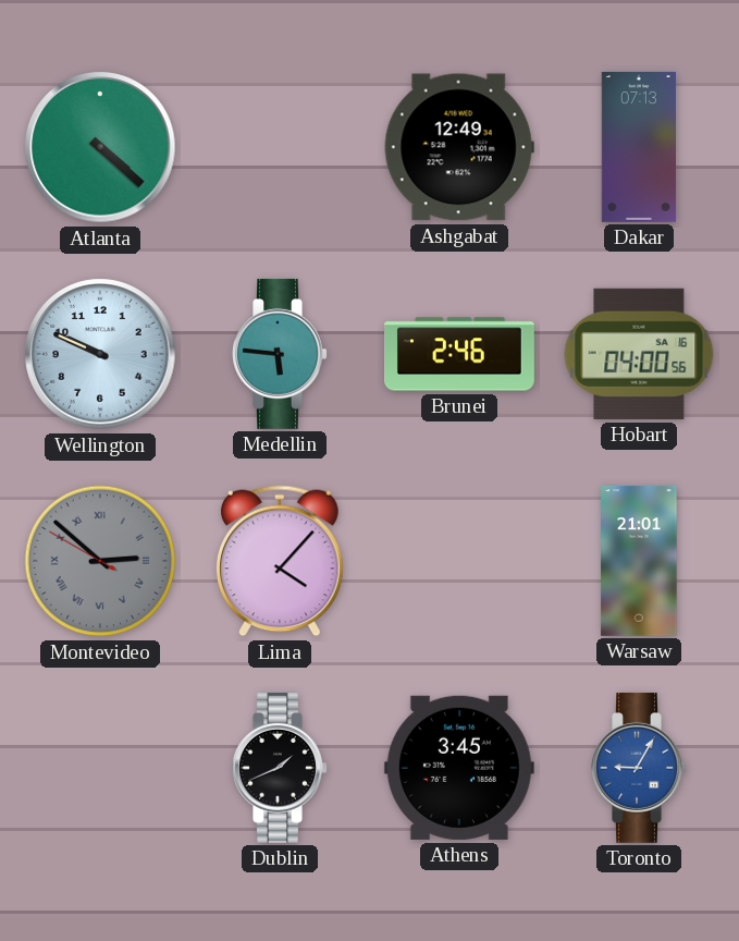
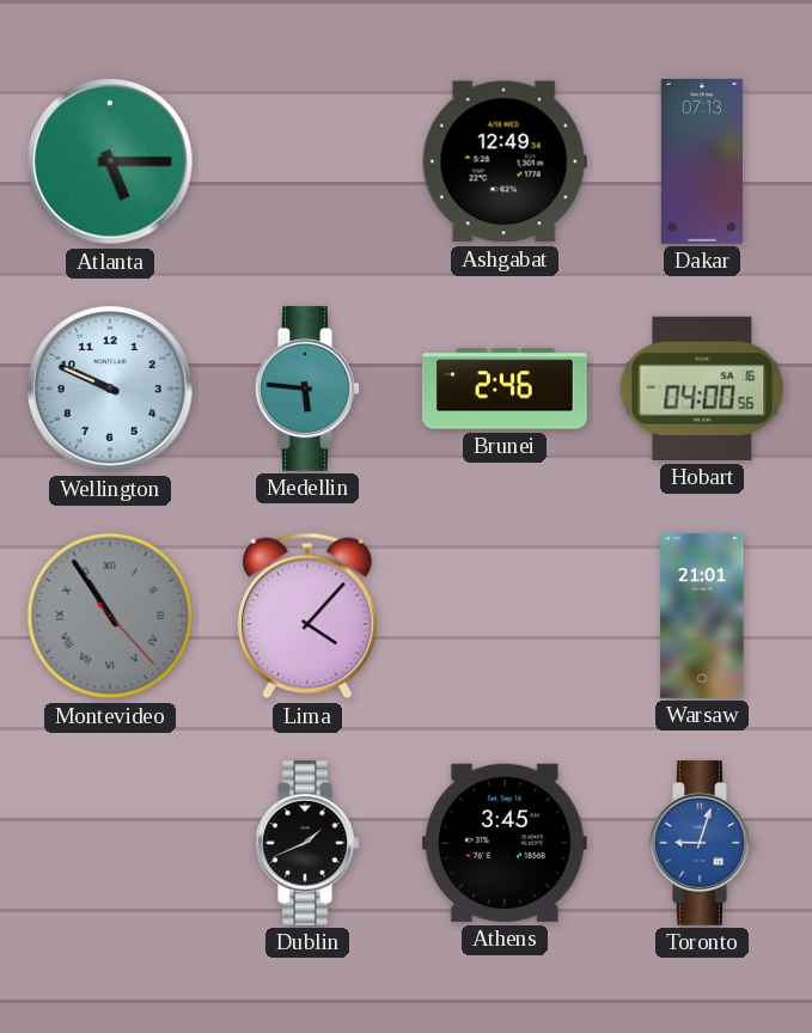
Atlanta: 4:22 -> 5:15 (110, 161)
Montevideo: 2:51 -> 10:54 (110, 616)
Toronto: 9:05 -> 9:03 (702, 843)
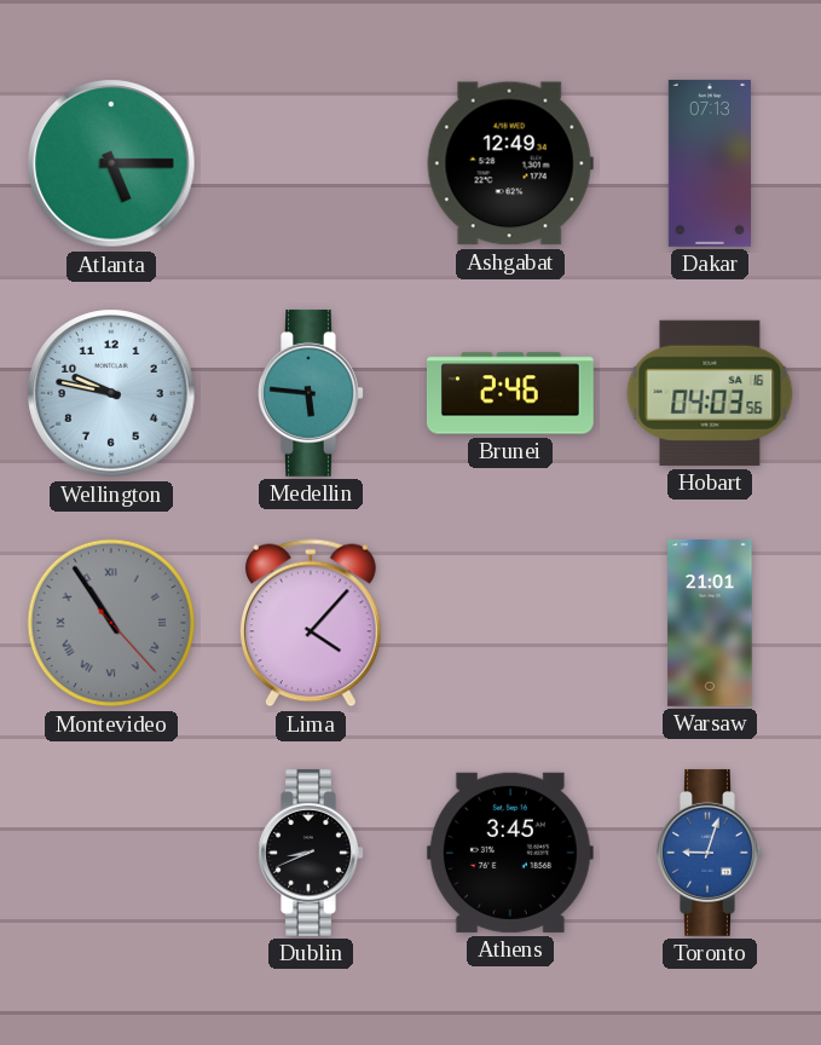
Wellington: 9:49 -> 9:47 (111, 393)
Hobart: 04:00 -> 04:03 (710, 393)
Dublin: 1:41 -> 8:41 (311, 853)
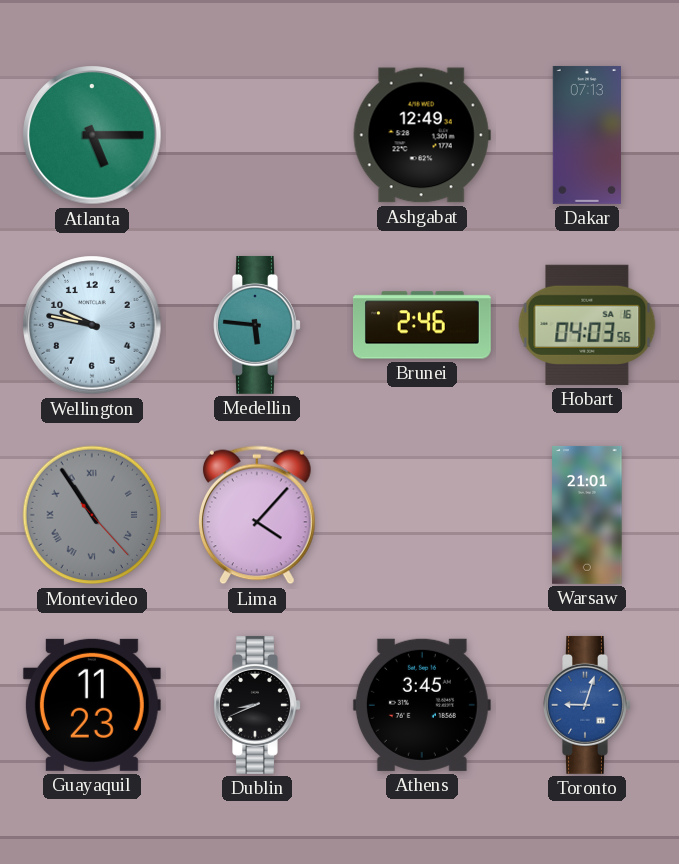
Guayaquil: none -> 11:23 (92, 705)
